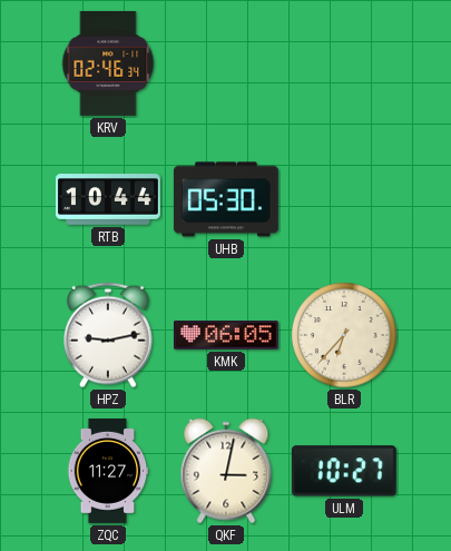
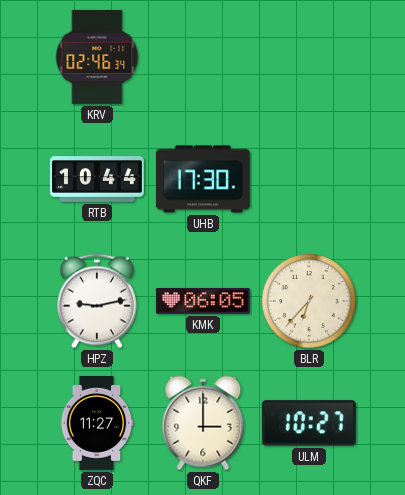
UHB: 05:30 -> 17:30 (203, 179)
QKF: 3:02 -> 3:00 (203, 423)
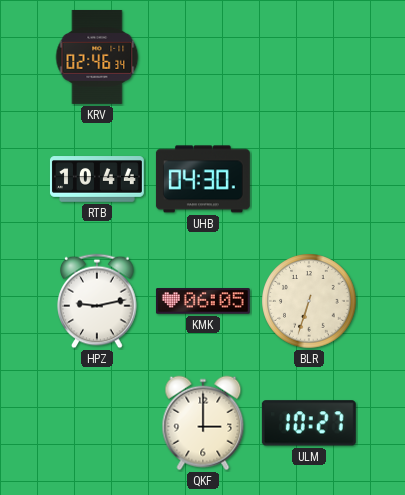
UHB: 17:30 -> 04:30 (203, 179)
BLR: 6:37 -> 6:33 (309, 301)
ZQC: 11:27 -> none (97, 423)
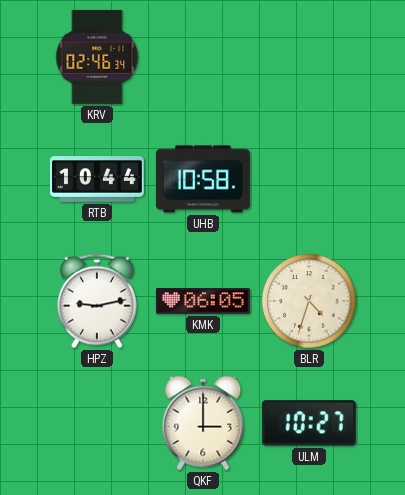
UHB: 04:30 -> 10:58 (203, 179)
BLR: 6:33 -> 4:33 (309, 301)
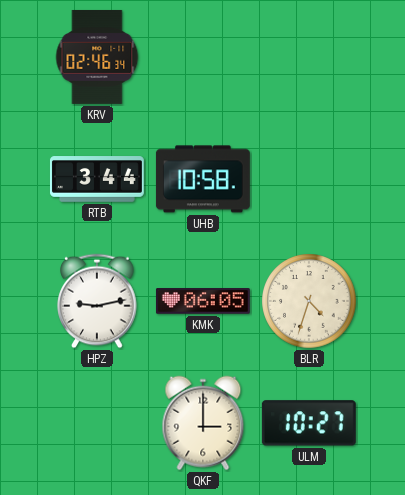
RTB: 10:44 -> 3:44 (97, 179)
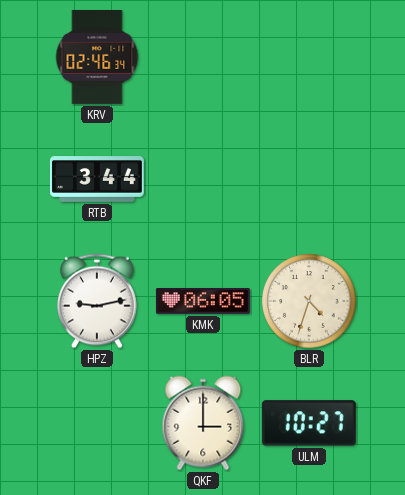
UHB: 10:58 -> none (203, 179)
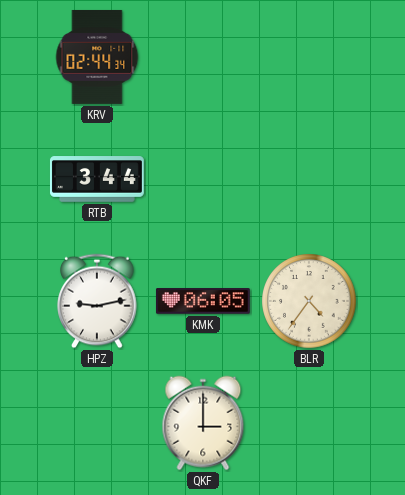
KRV: 02:46 -> 02:44 (97, 57)
BLR: 4:33 -> 4:36 (309, 301)
ULM: 10:27 -> none (309, 423)
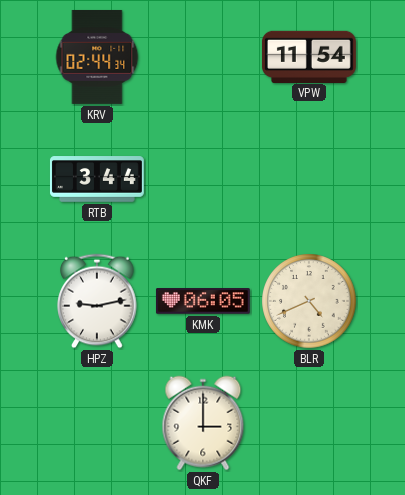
VPW: none -> 11:54 (309, 56)
BLR: 4:36 -> 4:41 (309, 301)
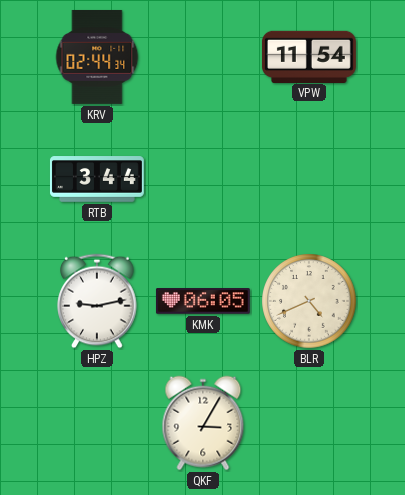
QKF: 3:00 -> 3:05 (203, 423)
